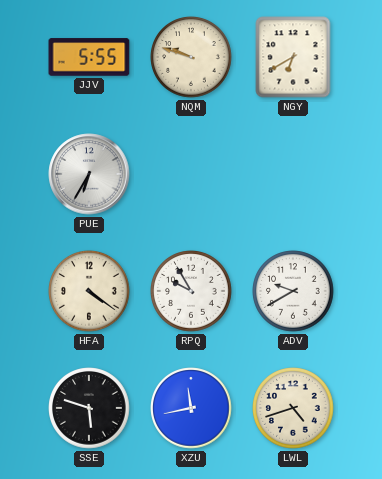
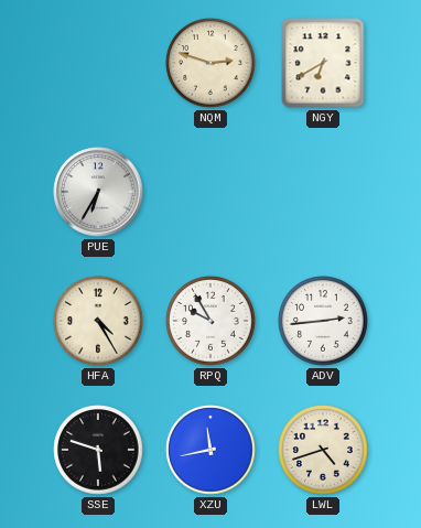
JJV: 5:55 -> none (89, 57)
NQM: 9:48 -> 2:48 (210, 63)
HFA: 4:21 -> 4:25 (98, 321)
ADV: 9:40 -> 2:44 (323, 321)
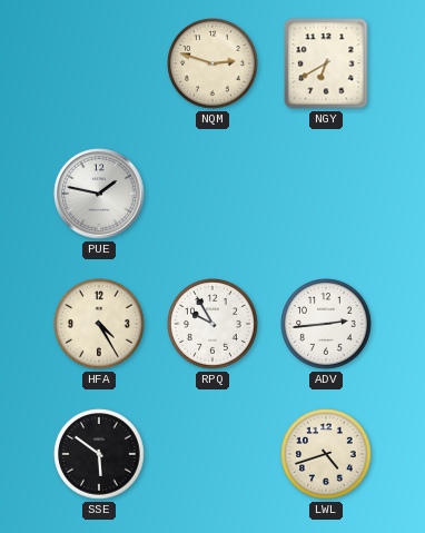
PUE: 6:35 -> 1:47 (99, 194)
SSE: 5:48 -> 5:51 (99, 454)
XZU: 11:43 -> none (210, 450)
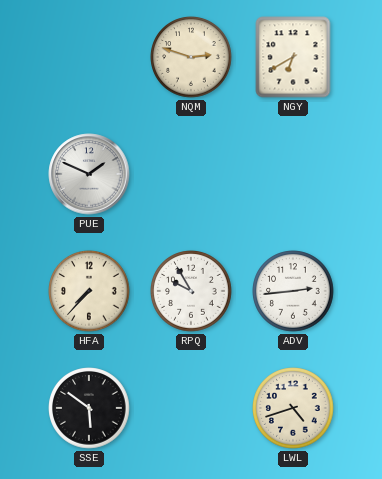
PUE: 1:47 -> 1:49 (89, 174)
HFA: 4:25 -> 7:37 (89, 291)
